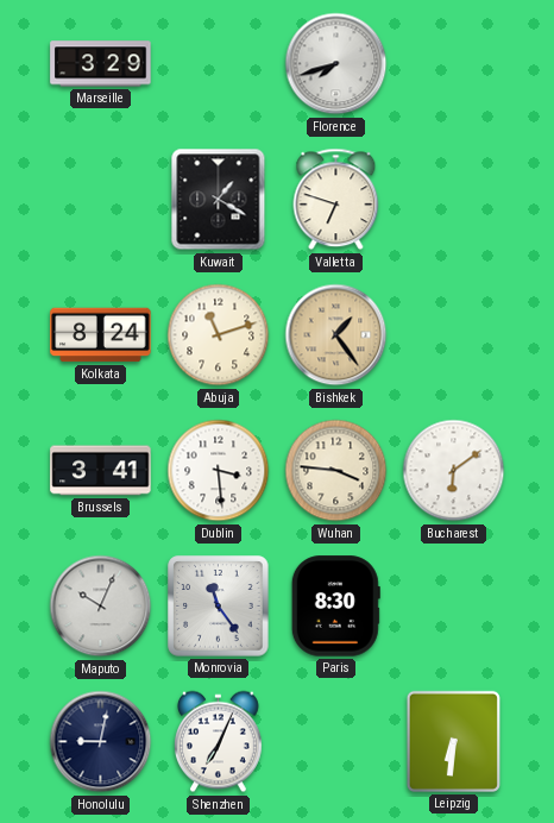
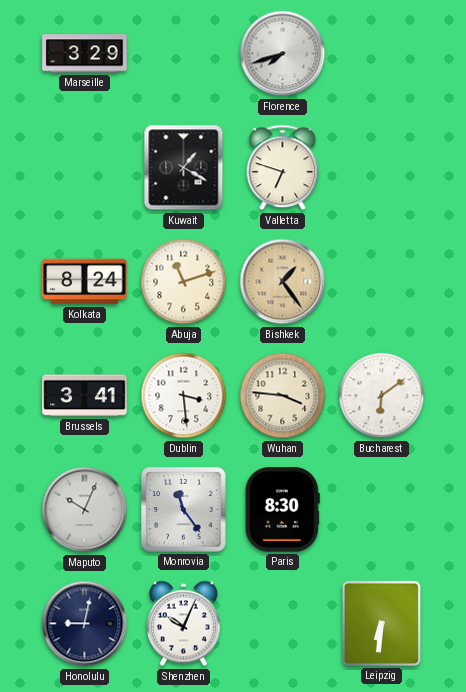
Shenzhen: 7:04 -> 10:04 (183, 624)
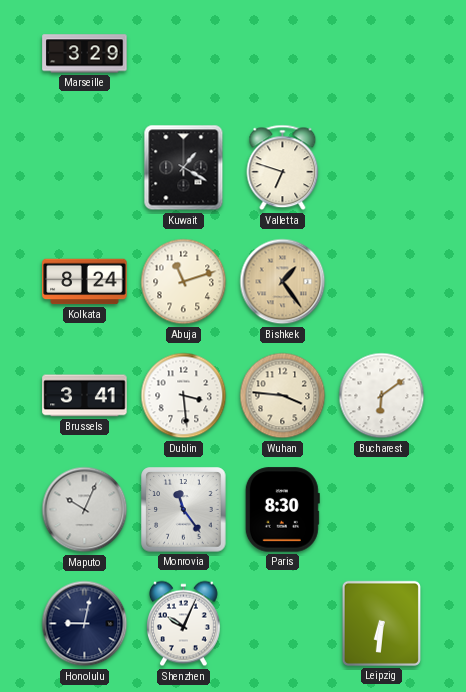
Florence: 7:42 -> none (283, 54)
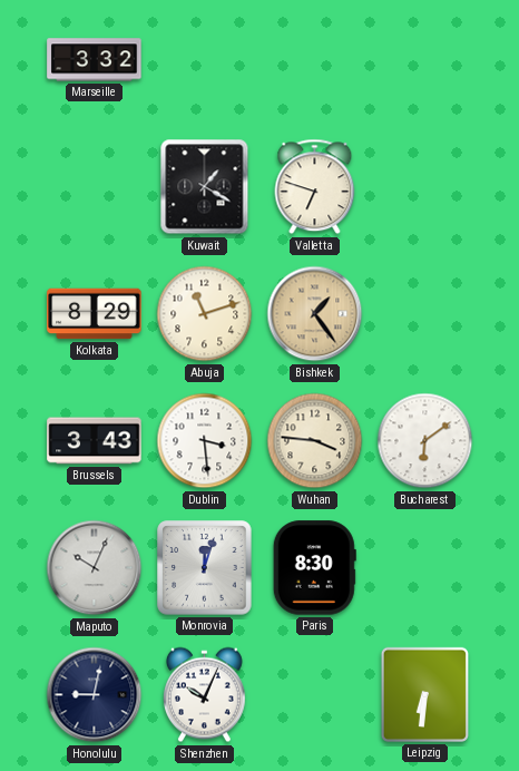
Marseille: 3:29 -> 3:32 (95, 60)
Kolkata: 8:24 -> 8:29 (95, 314)
Brussels: 3:41 -> 3:43 (95, 441)
Monrovia: 11:24 -> 12:03 (205, 568)
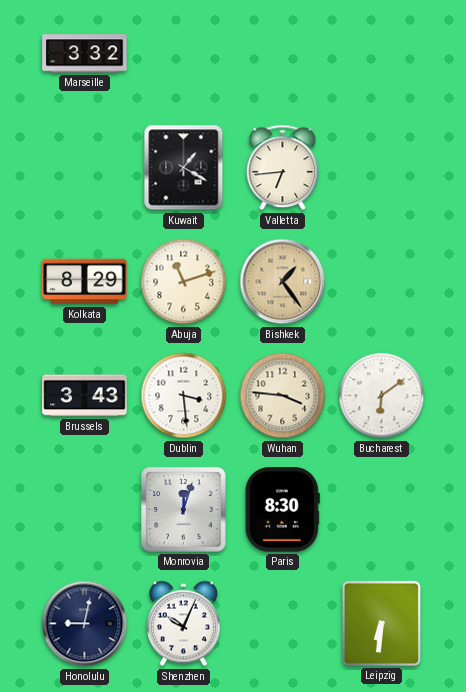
Valletta: 6:48 -> 6:44 (283, 168)
Maputo: 10:04 -> none (95, 568)
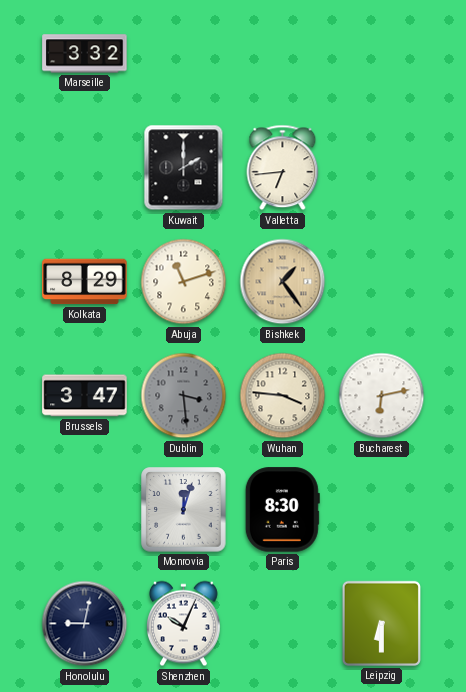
Kuwait: 1:20 -> 2:00 (184, 168)
Brussels: 3:43 -> 3:47 (85, 396)
Dublin dial: white -> grey (184, 396)
Bucharest: 6:09 -> 6:13 (382, 396)
Leipzig: 6:31 -> 6:30 (381, 623)
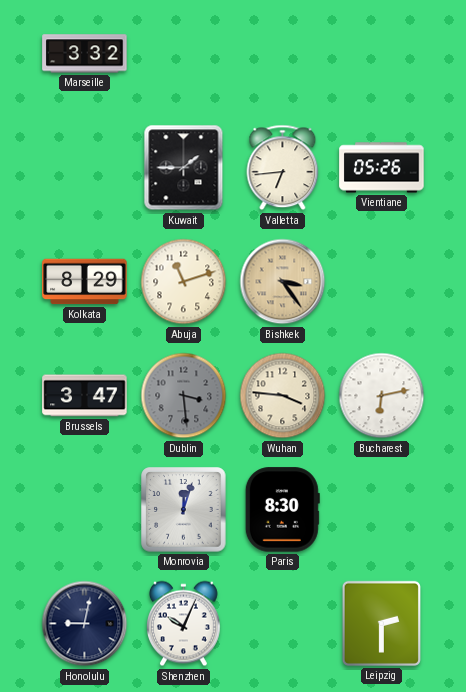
Kuwait: 2:00 -> 1:45 (184, 168)
Vientiane: none -> 05:26 (382, 168)
Bishkek: 1:24 -> 3:24 (283, 282)
Leipzig: 6:30 -> 2:30 (381, 623)
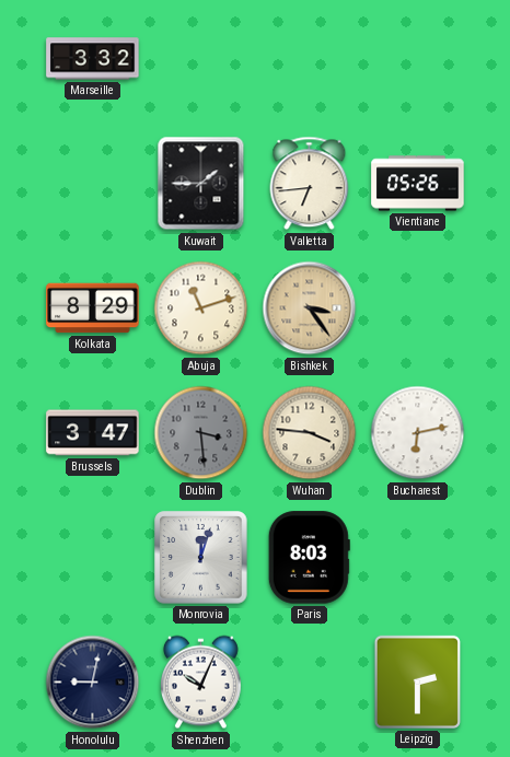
Paris: 8:30 -> 8:03 (309, 558)
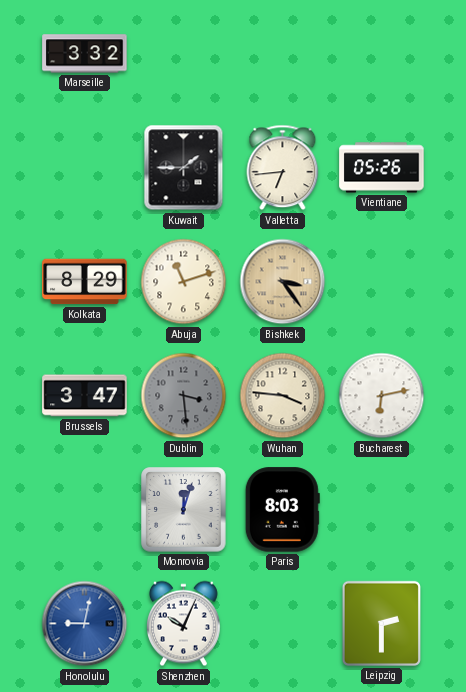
Honolulu dial: navy -> blue (85, 624)
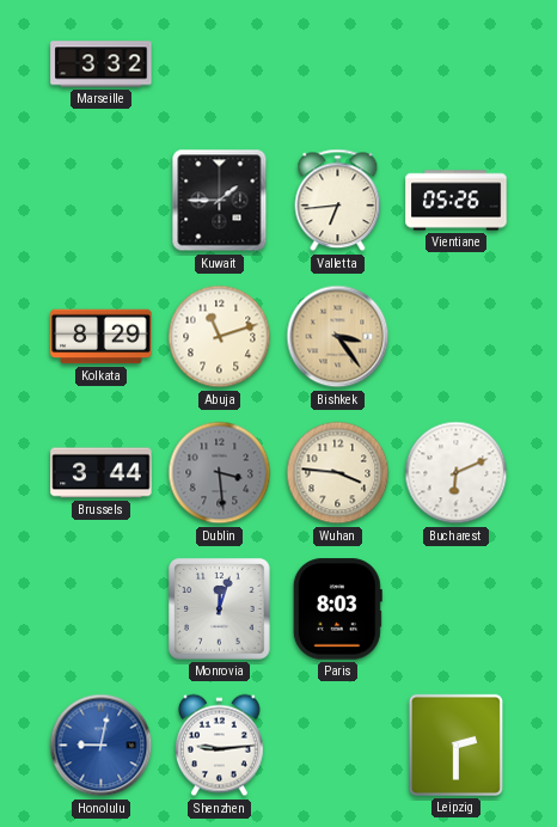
Brussels: 3:47 -> 3:44 (102, 473)
Bucharest: 6:13 -> 6:11 (457, 473)
Shenzhen: 10:04 -> 9:14 (219, 746)
